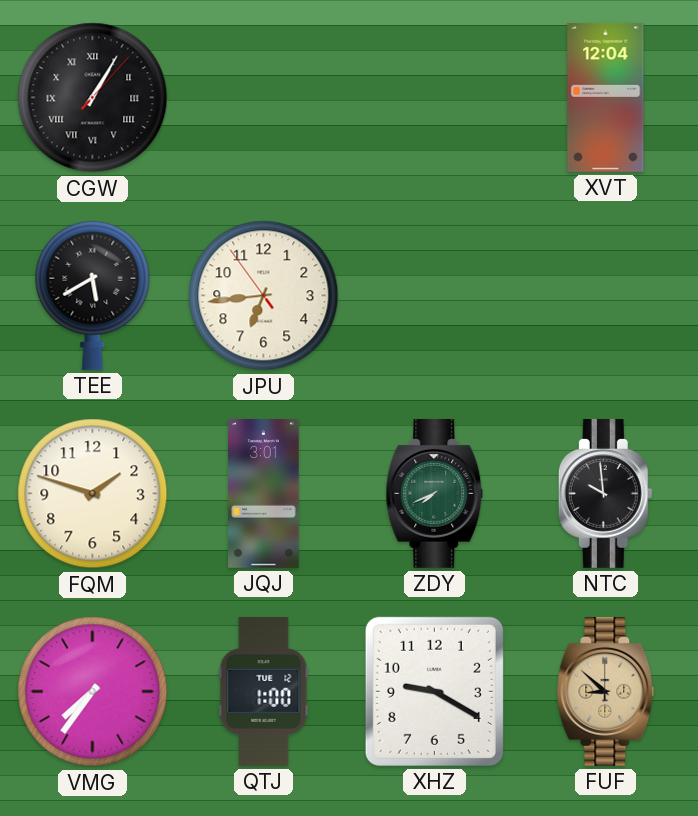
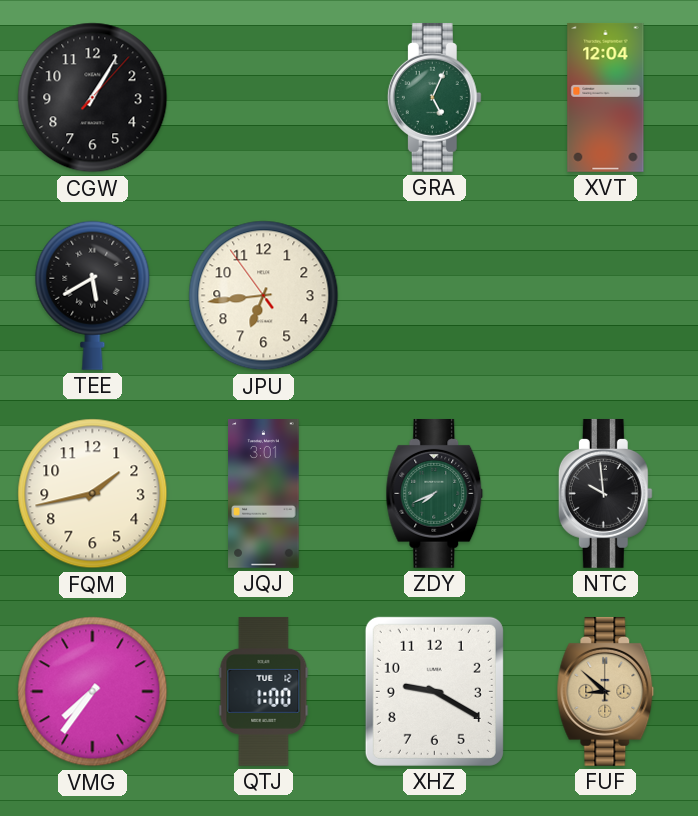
CGW numerals: Roman -> Arabic (93, 98)
GRA: none -> 5:04 (434, 97)
FQM: 1:48 -> 1:43 (93, 494)
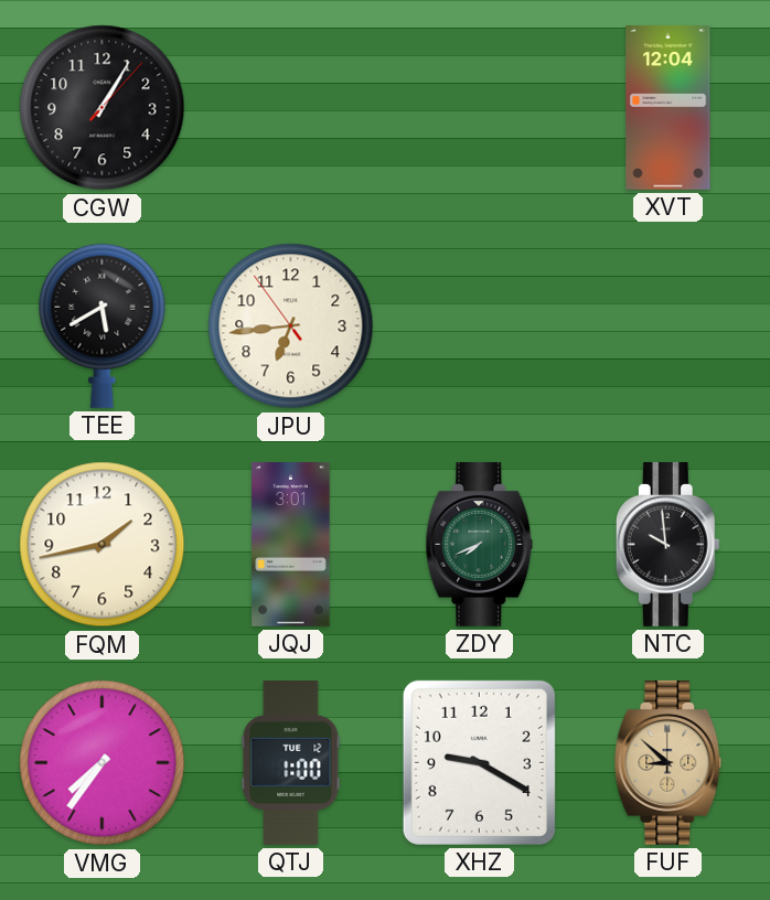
GRA: 5:04 -> none (434, 97)
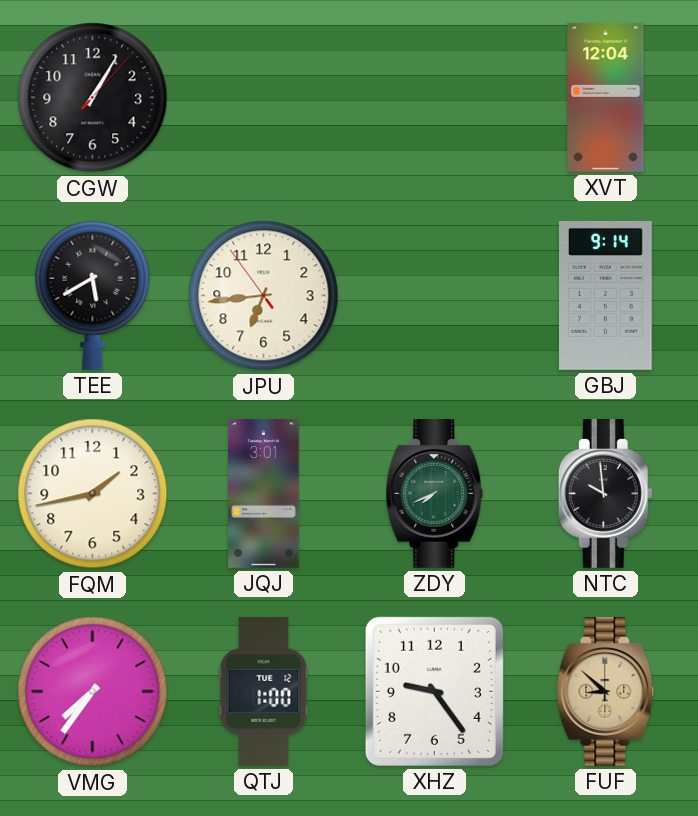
GBJ: none -> 9:14 (606, 295)
XHZ: 9:20 -> 9:24 (434, 691)
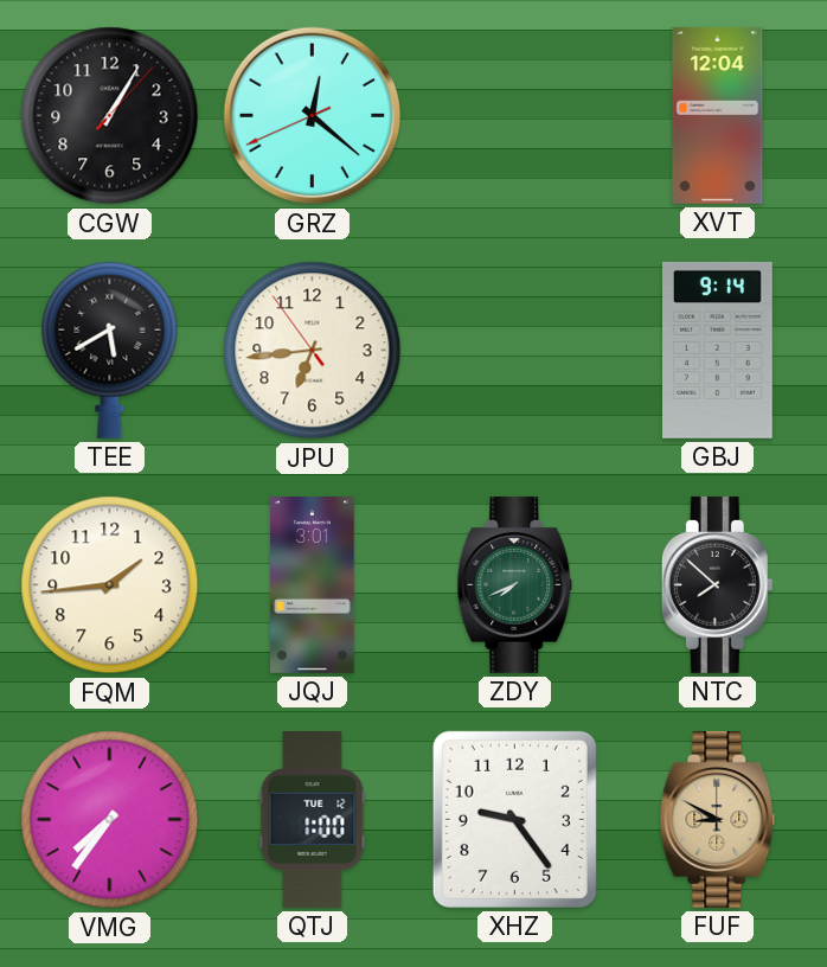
GRZ: none -> 12:21 (313, 116)
FQM: 1:43 -> 1:44 (110, 585)
NTC: 9:59 -> 7:52 (717, 584)
FUF: 8:52 -> 8:50 (718, 819)
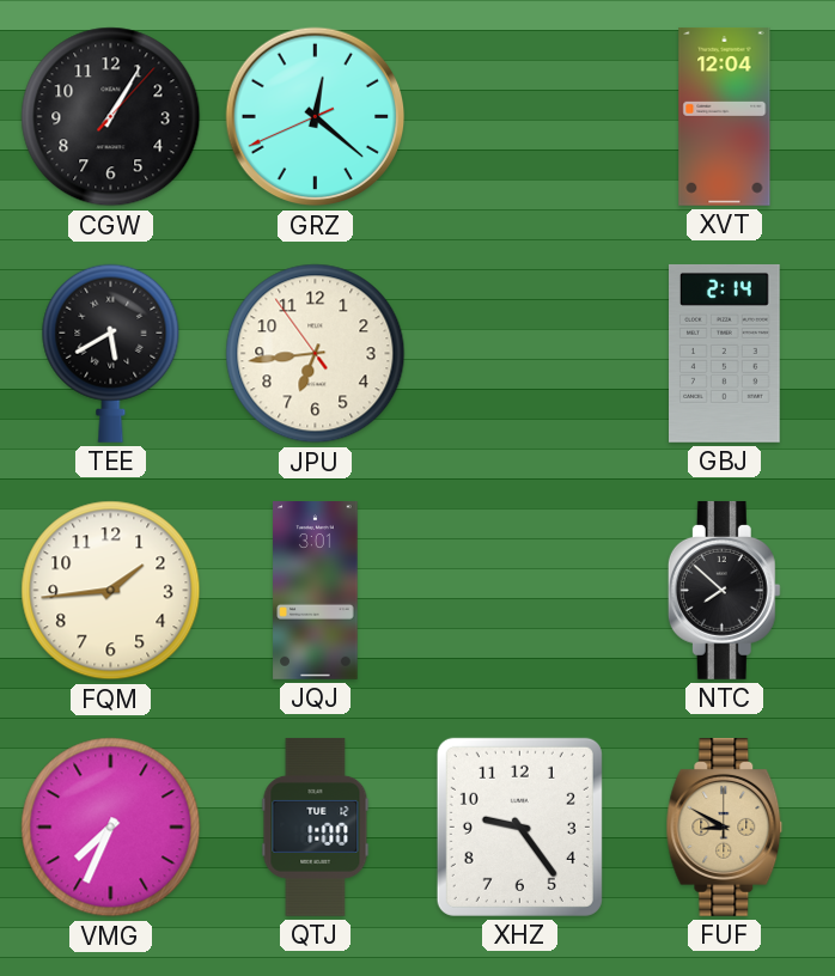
GBJ: 9:14 -> 2:14 (725, 353)
ZDY: 7:41 -> none (515, 584)
VMG: 7:36 -> 7:34 (111, 828)
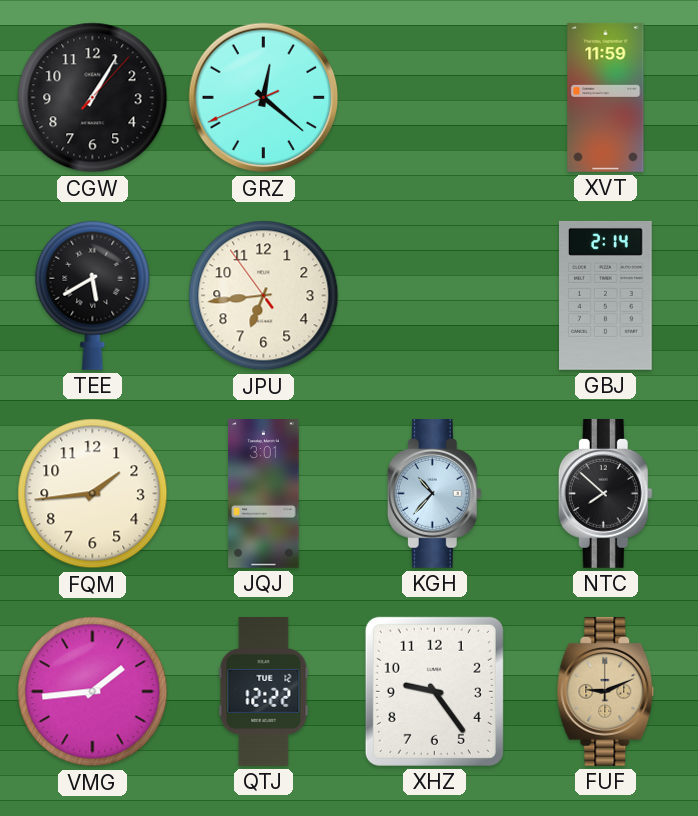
XVT: 12:04 -> 11:59 (606, 97)
KGH: none -> 10:37 (434, 493)
VMG: 7:34 -> 1:44 (93, 692)
QTJ: 1:00 -> 12:22 (264, 691)
FUF: 8:50 -> 9:11 (606, 691)
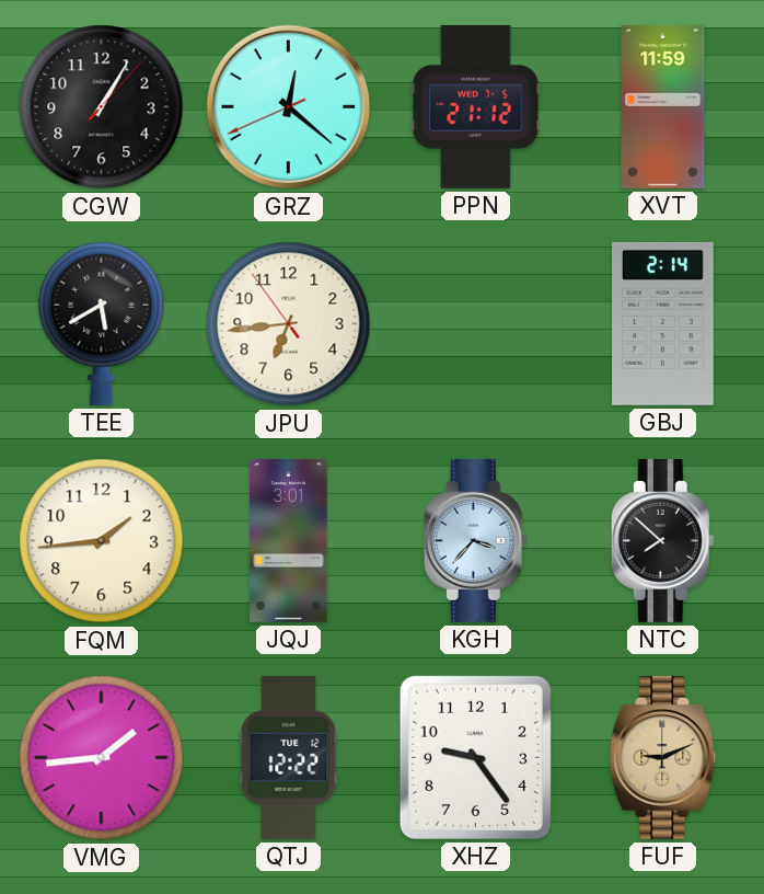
PPN: none -> 21:12 (476, 106)
KGH: 10:37 -> 3:37 (475, 540)
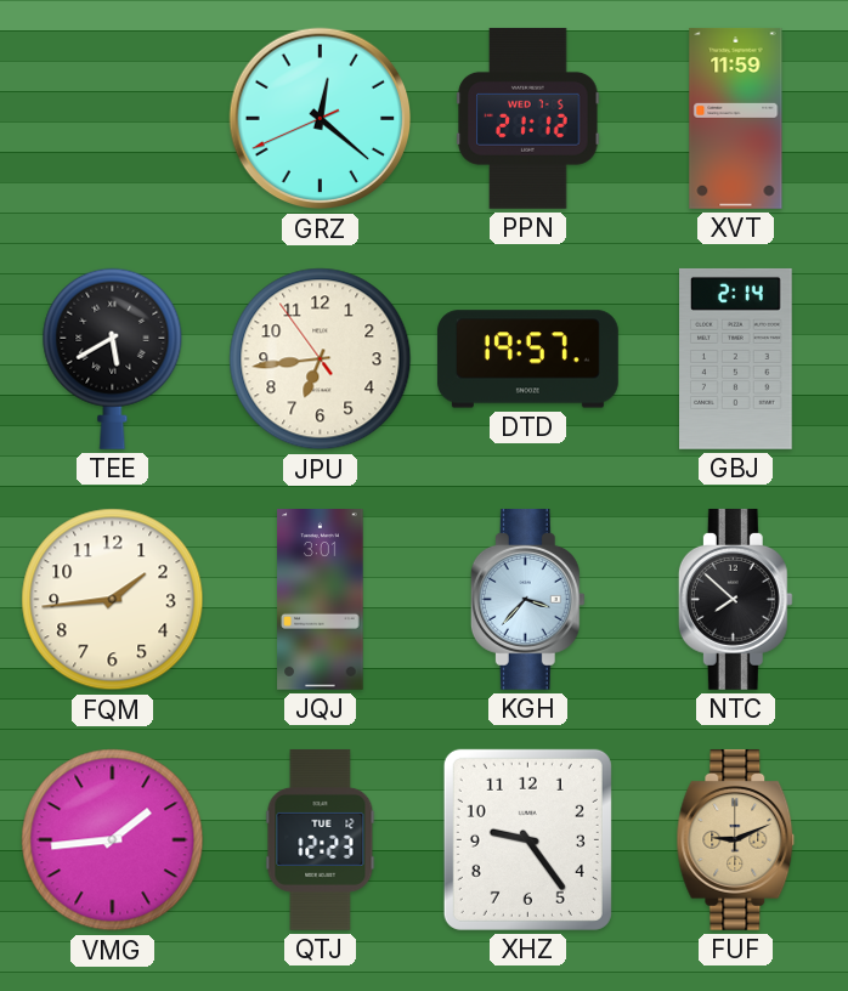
CGW: 1:05 -> none (102, 107)
DTD: none -> 19:57 (527, 359)
QTJ: 12:22 -> 12:23 (321, 839)
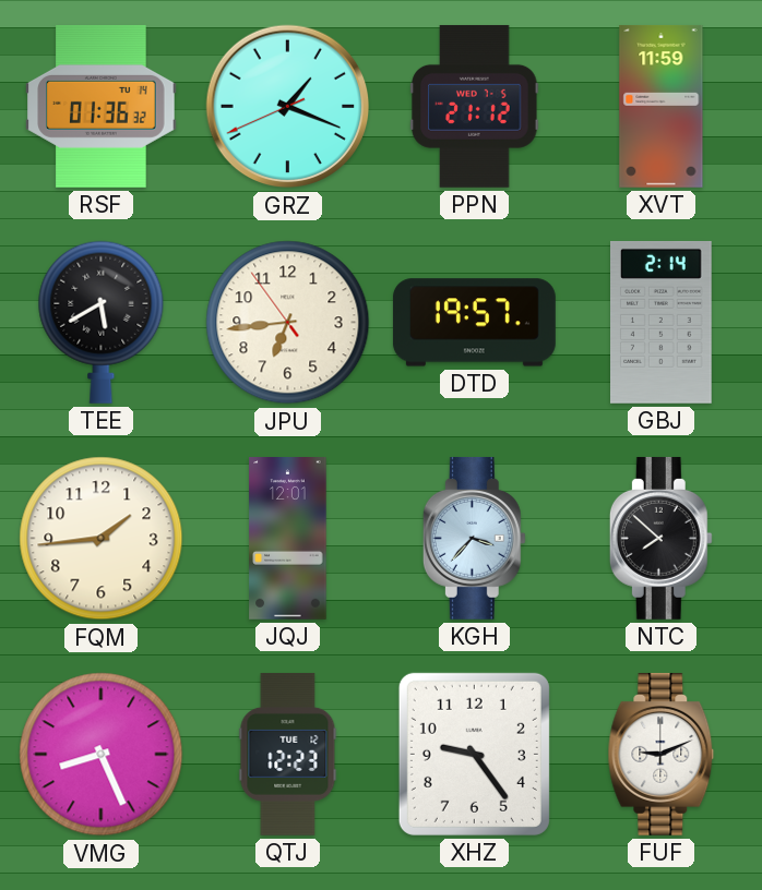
RSF: none -> 01:36 (102, 106)
GRZ: 12:21 -> 1:18 (288, 107)
JQJ: 3:01 -> 12:01 (288, 539)
VMG: 1:44 -> 8:26 (102, 755)
FUF dial: champagne -> white (662, 754)
